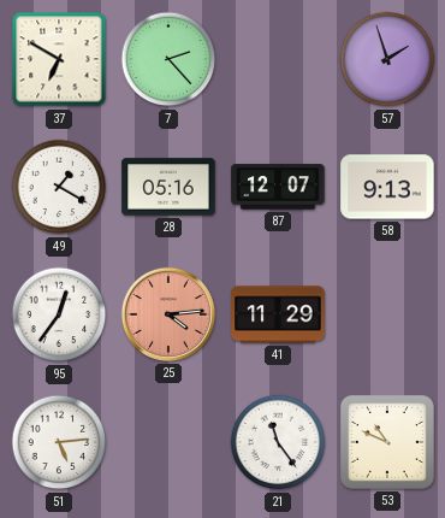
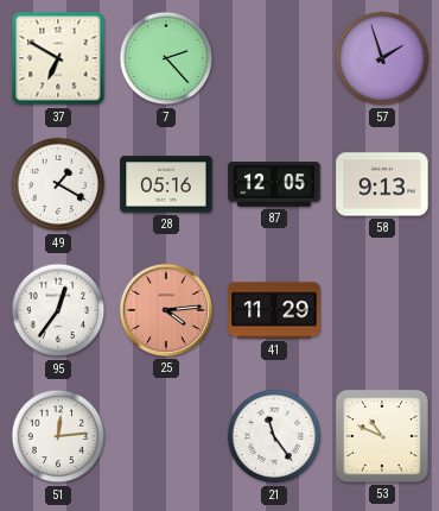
87: 12:07 -> 12:05 (274, 184)
51: 5:14 -> 12:14 (58, 436)
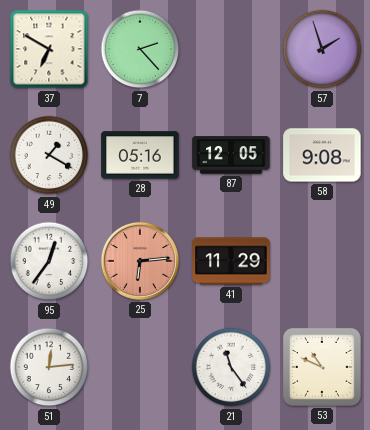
58: 9:13 -> 9:08 (322, 155)
25: 4:14 -> 6:14 (140, 261)
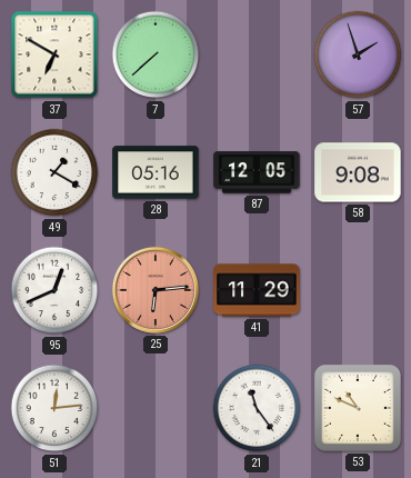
7: 2:23 -> 7:38 (156, 54)
95: 12:36 -> 12:41 (54, 290)
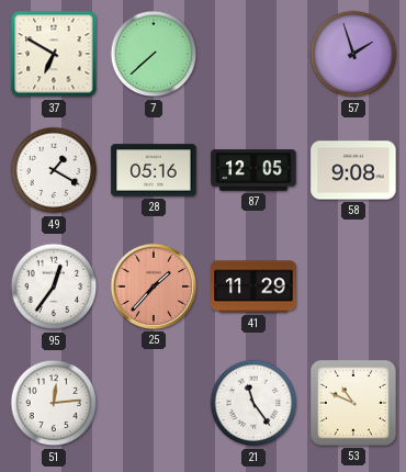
95: 12:41 -> 12:36 (54, 286)
25: 6:14 -> 1:37 (154, 286)
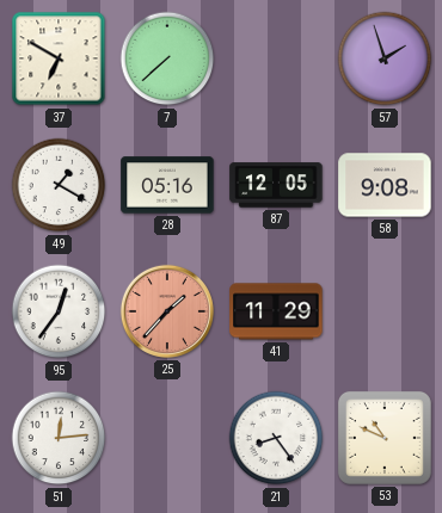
21: 11:24 -> 8:24 (276, 438)
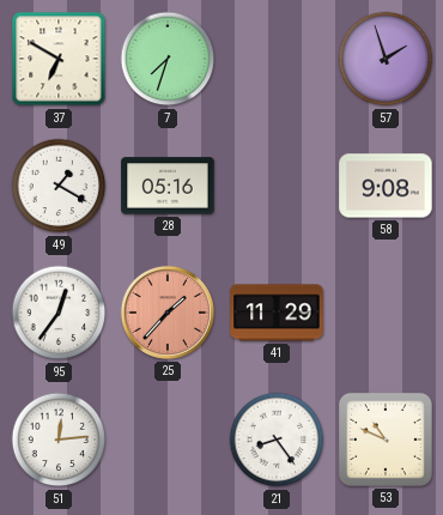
7: 7:38 -> 7:33 (168, 59)
87: 12:05 -> none (276, 185)
